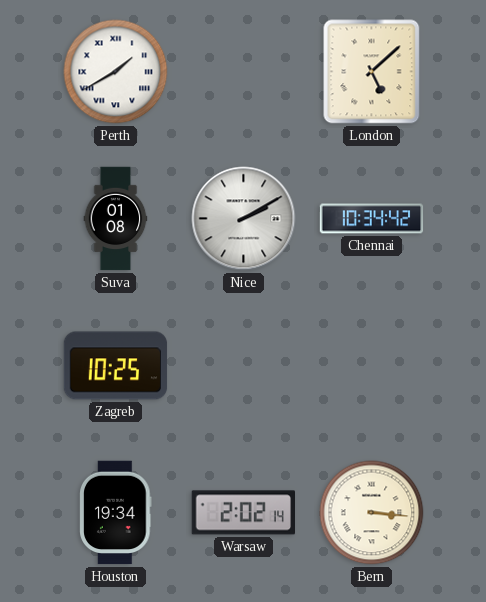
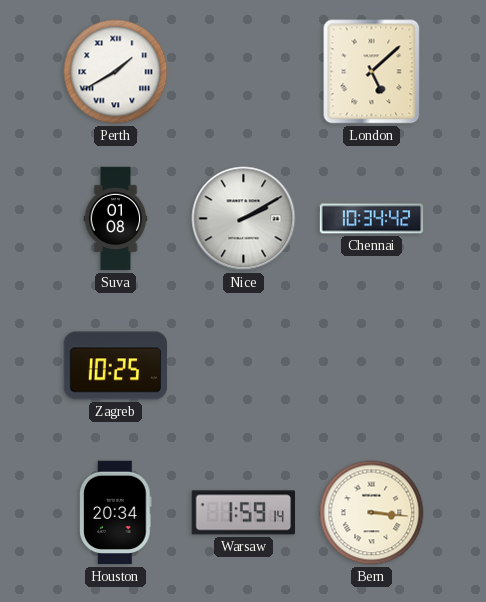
Houston: 19:34 -> 20:34 (116, 513)
Warsaw: 2:02 -> 1:59 (243, 513)
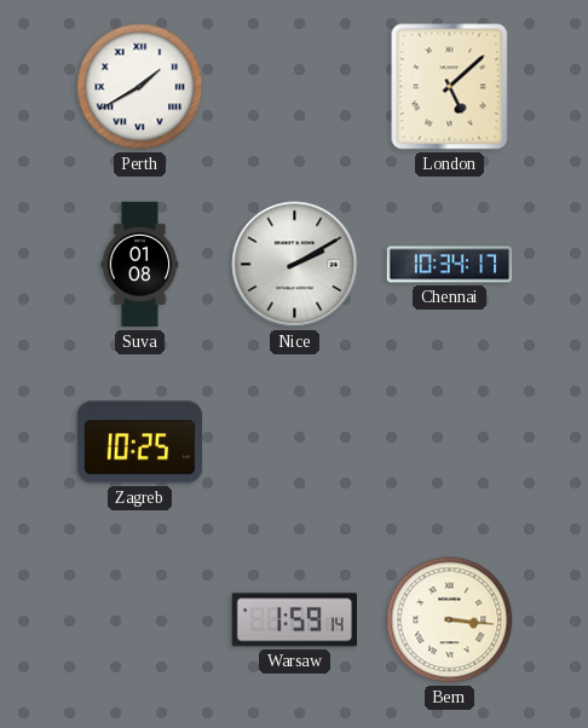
Chennai: 10:34:42 -> 10:34:17 (450, 265)
Houston: 20:34 -> none (116, 513)
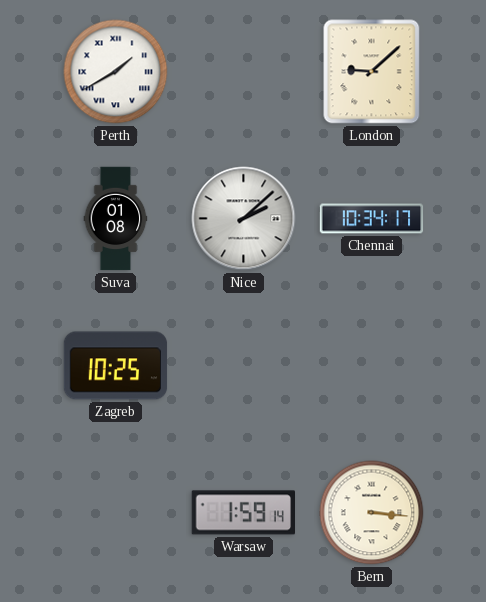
London: 5:08 -> 9:08 (372, 72)
Nice: 2:10 -> 2:08 (244, 219)
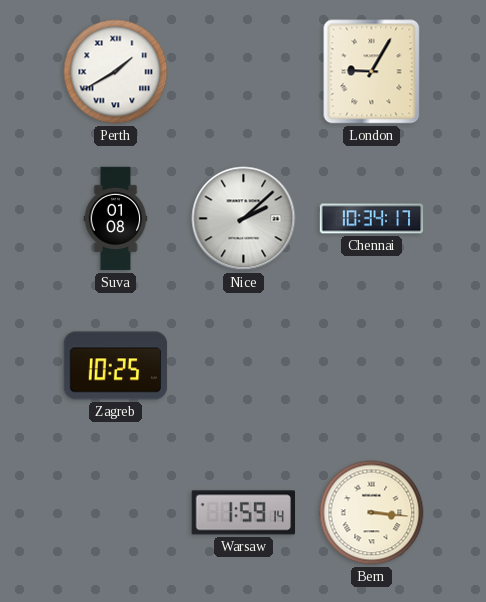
London: 9:08 -> 9:05 (372, 72)
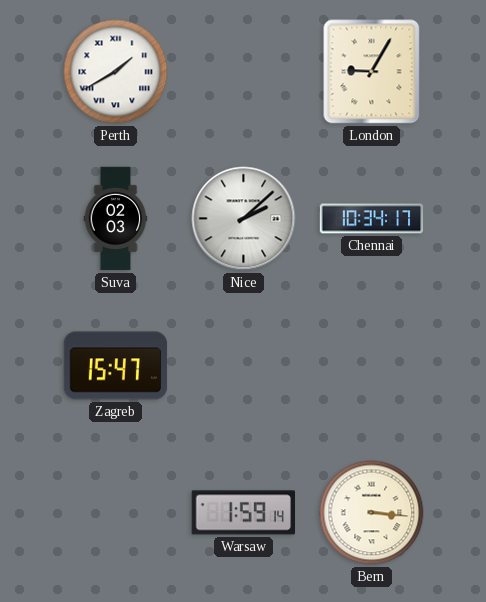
Suva: 01:08 -> 02:03 (116, 219)
Zagreb: 10:25 -> 15:47 (116, 366)
